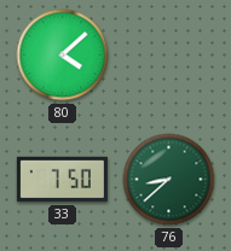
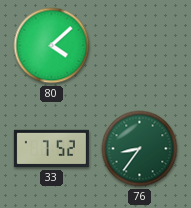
33: 7:50 -> 7:52 (51, 149)
76: 8:38 -> 8:36 (140, 149)
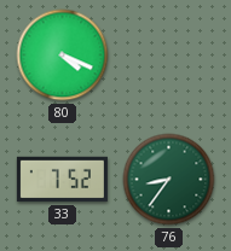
80: 4:08 -> 4:19 (63, 56)
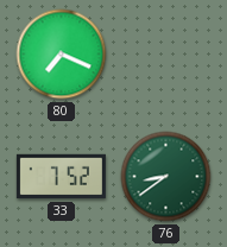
80: 4:19 -> 7:19 (62, 55)
76: 8:36 -> 8:39 (166, 177)
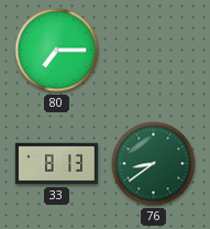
80: 7:19 -> 7:15 (57, 51)
33: 7:52 -> 8:13 (56, 164)
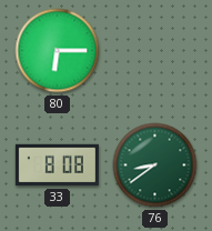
80: 7:15 -> 6:15 (58, 51)
33: 8:13 -> 8:08 (57, 165)
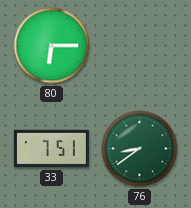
33: 8:08 -> 7:51 (51, 149)
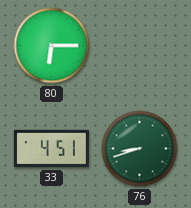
33: 7:51 -> 4:51 (51, 149)
76: 8:39 -> 8:42 (140, 149)
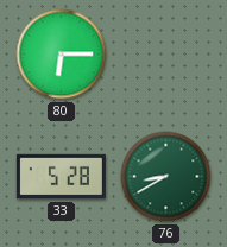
33: 4:51 -> 5:28 (61, 177)
76: 8:42 -> 8:40 (166, 177)
